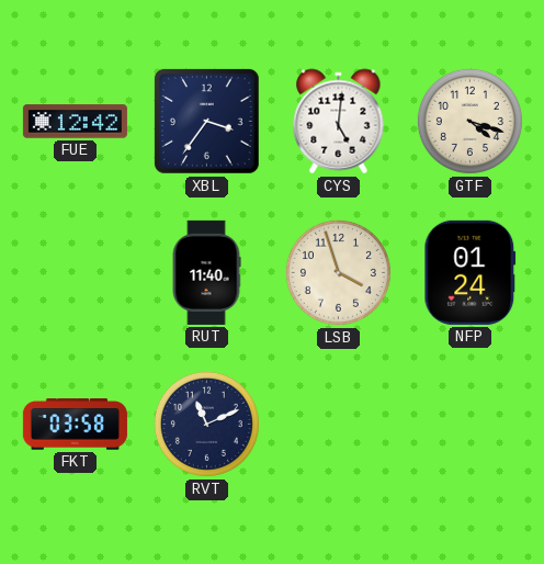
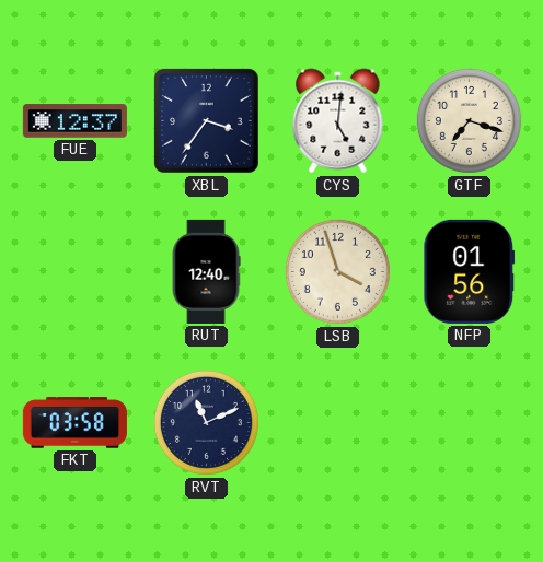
FUE: 12:42 -> 12:37 (74, 121)
GTF: 4:18 -> 7:18 (469, 120)
RUT: 11:40 -> 12:40 (206, 271)
NFP: 01:24 -> 01:56 (470, 271)
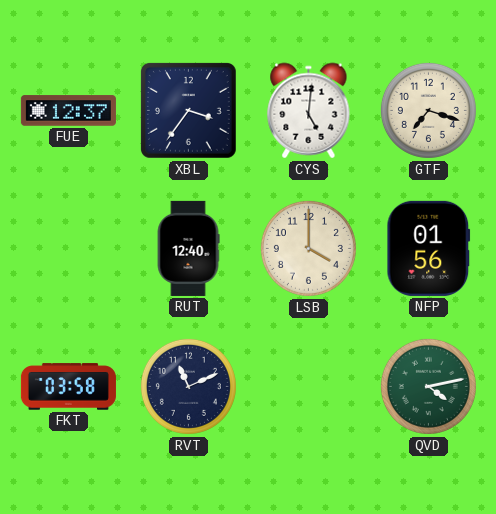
LSB: 3:57 -> 4:00 (308, 248)
QVD: none -> 4:13 (428, 386)
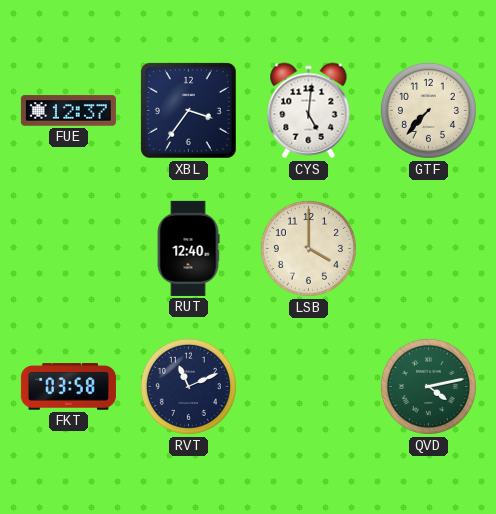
GTF: 7:18 -> 7:37 (428, 110)
NFP: 01:56 -> none (429, 248)
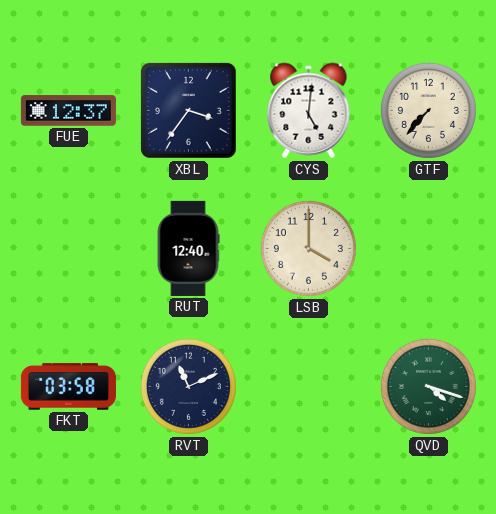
QVD: 4:13 -> 4:18 (428, 386)
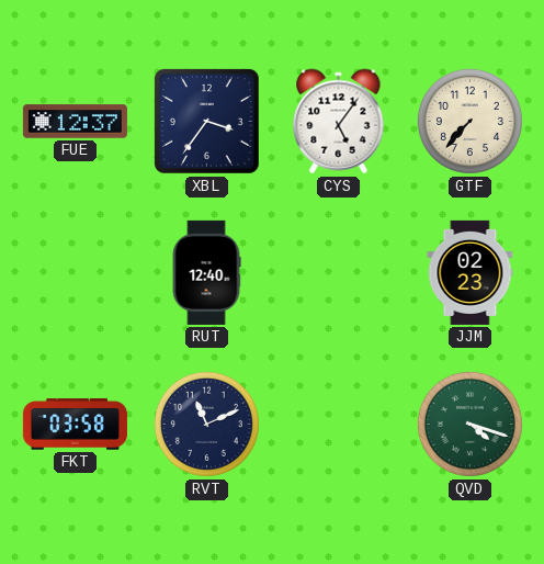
CYS: 5:01 -> 5:06 (339, 122)
LSB: 4:00 -> none (308, 248)
JJM: none -> 02:23 (471, 272)
